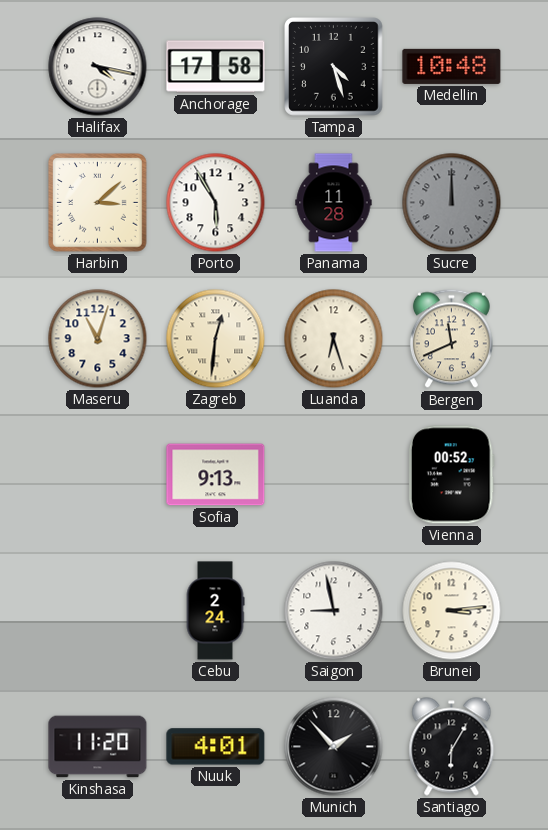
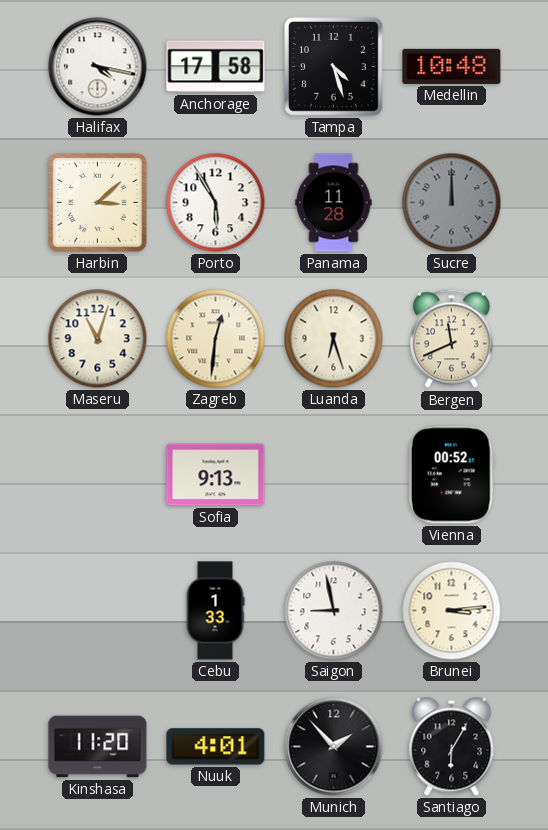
Cebu: 2:24 -> 1:33 (215, 611)
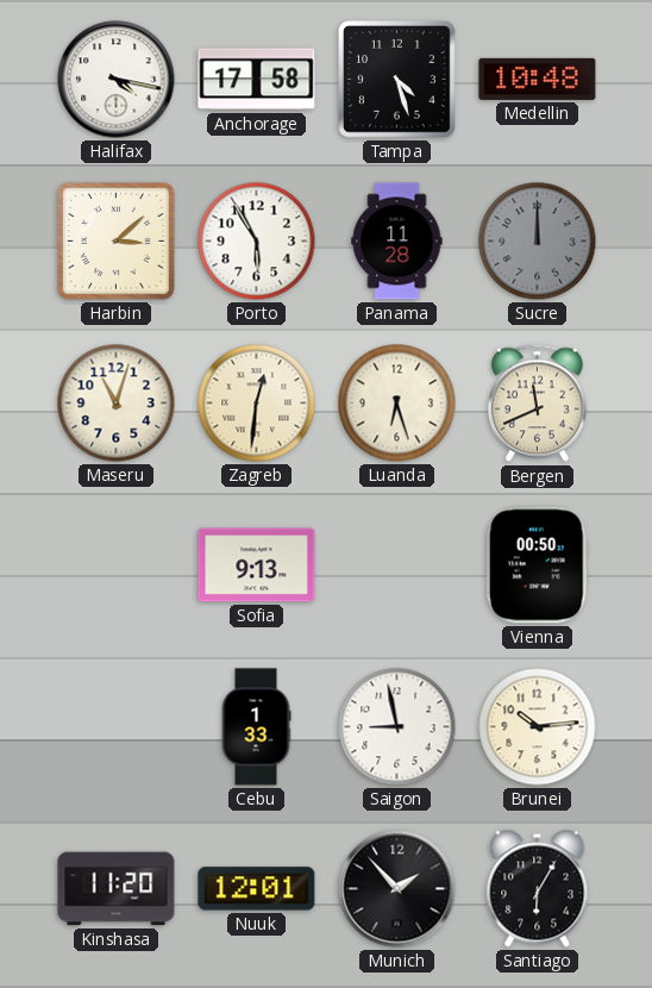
Vienna: 00:52 -> 00:50 (537, 565)
Brunei: 3:14 -> 10:14 (538, 727)
Nuuk: 4:01 -> 12:01 (257, 889)
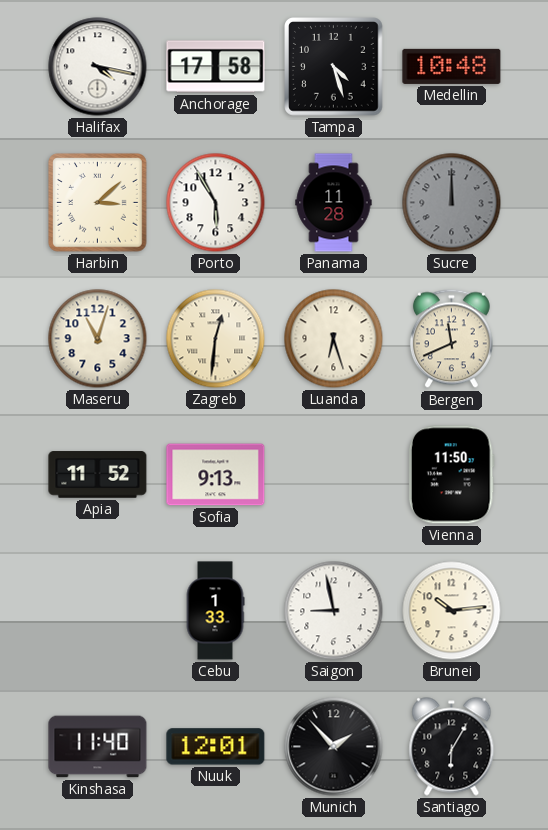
Apia: none -> 11:52 (98, 475)
Vienna: 00:50 -> 11:50 (451, 475)
Kinshasa: 11:20 -> 11:40 (98, 747)
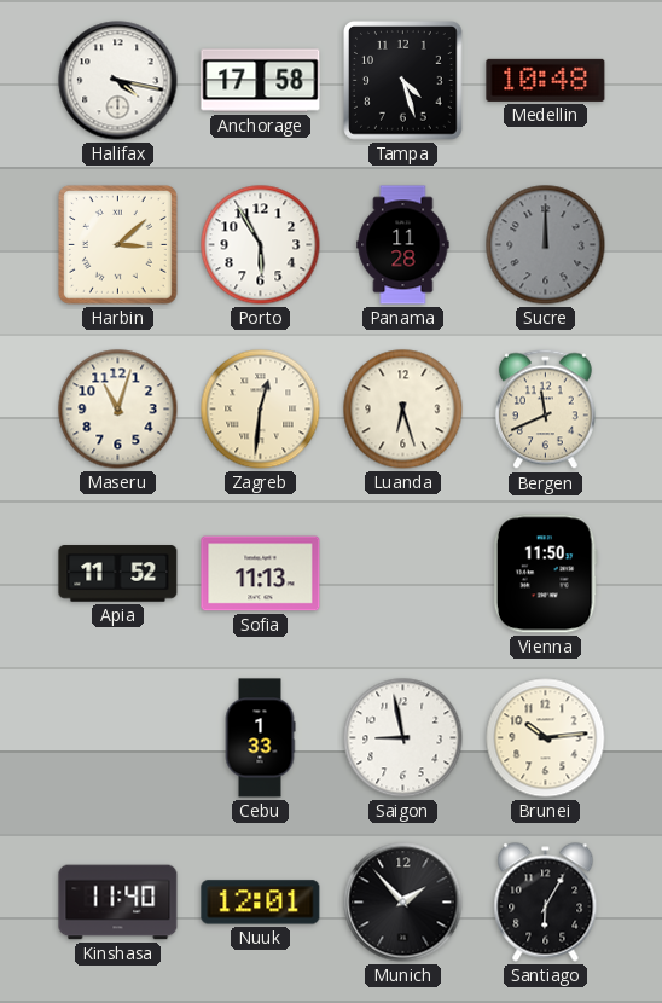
Sofia: 9:13 -> 11:13 (261, 574)
